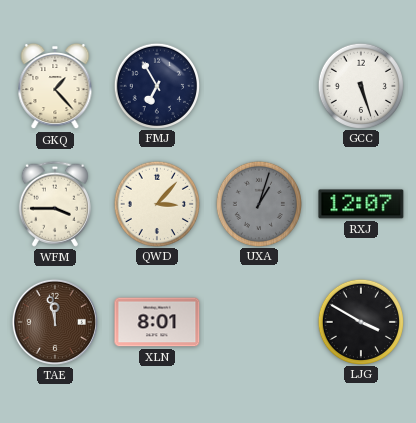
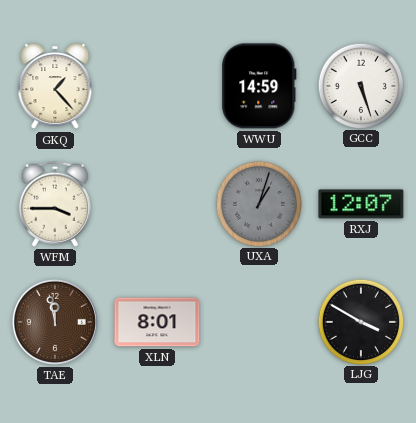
FMJ: 6:55 -> none (156, 85)
WWU: none -> 14:59 (259, 86)
QWD: 3:07 -> none (156, 203)
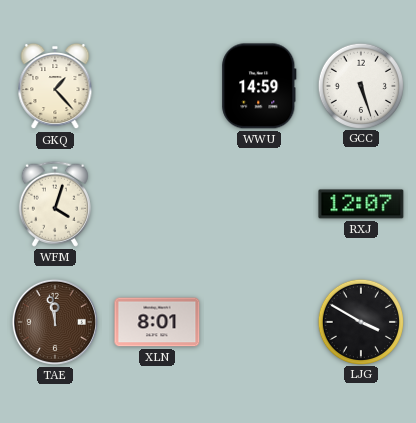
WFM: 3:45 -> 4:03 (55, 204)
UXA: 1:03 -> none (258, 203)
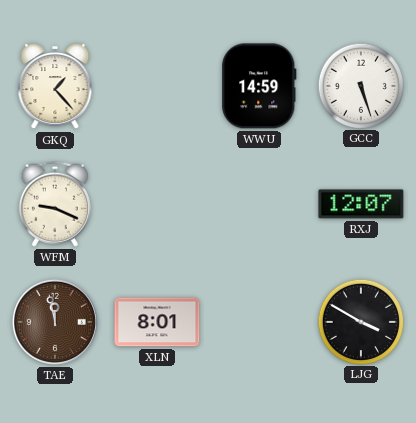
WFM: 4:03 -> 9:19 (55, 204)
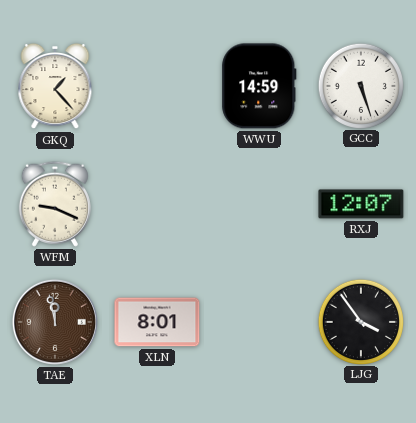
LJG: 3:50 -> 3:54 (360, 321)
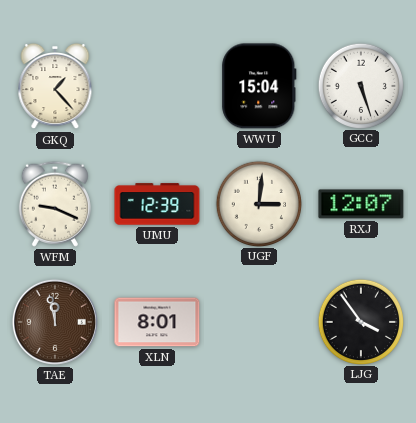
WWU: 14:59 -> 15:04 (259, 86)
UMU: none -> 12:39 (157, 204)
UGF: none -> 3:01 (258, 203)
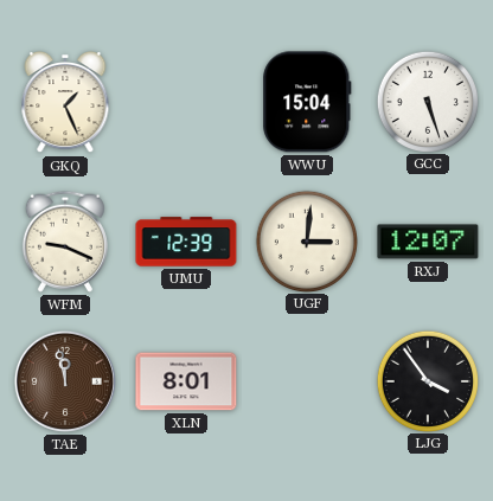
GKQ: 1:23 -> 1:26 (65, 102)
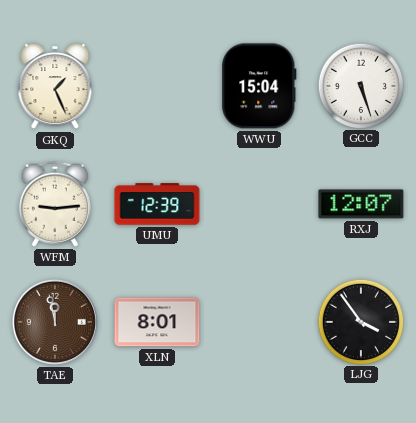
WFM: 9:19 -> 9:14 (55, 204)
UGF: 3:01 -> none (306, 240)
